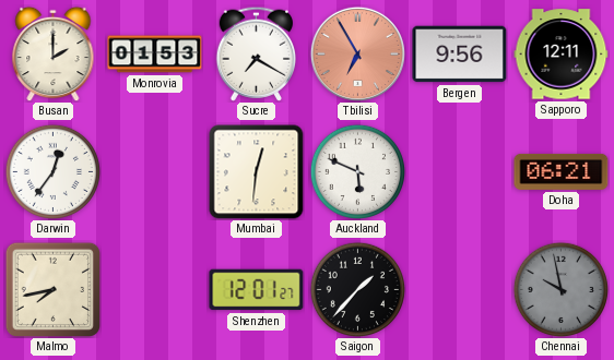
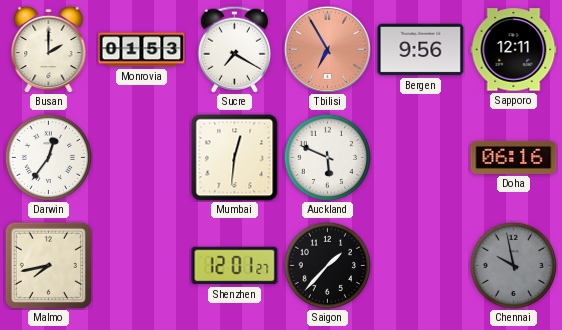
Doha: 06:21 -> 06:16 (514, 157)
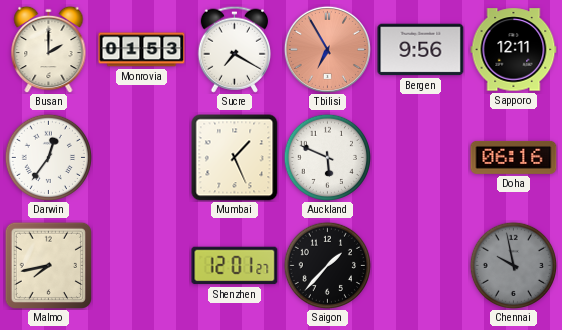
Mumbai: 12:31 -> 1:26 (235, 158)
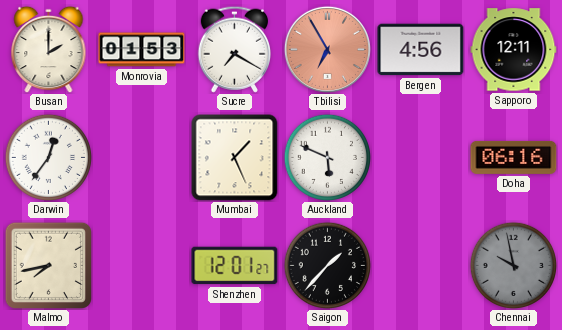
Bergen: 9:56 -> 4:56 (421, 50)
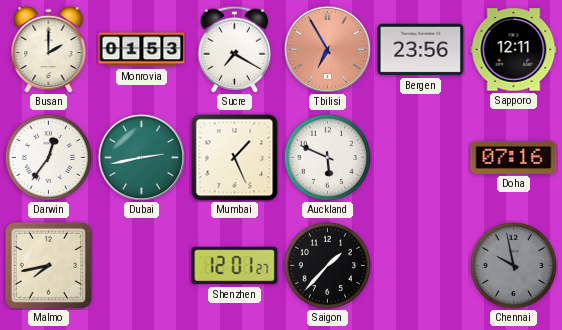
Bergen: 4:56 -> 23:56 (421, 50)
Dubai: none -> 2:43 (141, 157)
Doha: 06:16 -> 07:16 (514, 157)
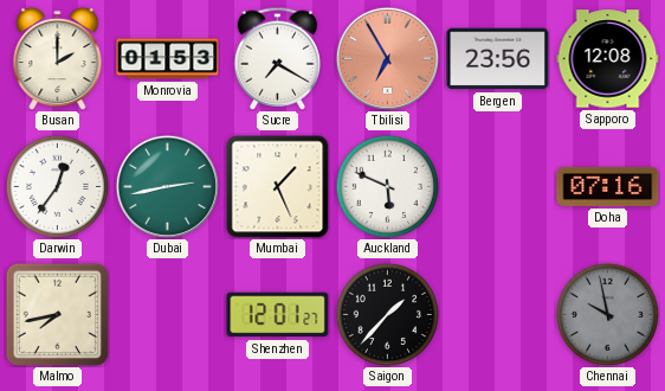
Sapporo: 12:11 -> 12:08 (608, 59)
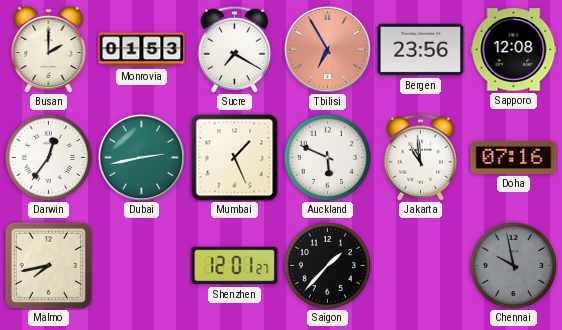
Jakarta: none -> 10:59 (420, 157)
